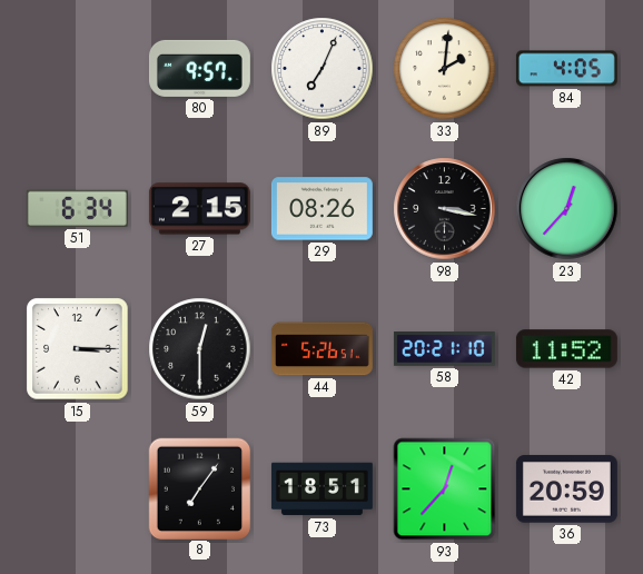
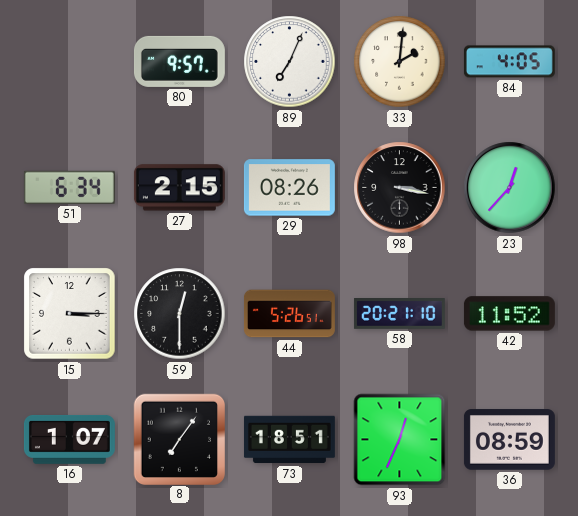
16: none -> 1:07 (69, 439)
93: 12:37 -> 12:34 (400, 440)
36: 20:59 -> 08:59 (509, 440)
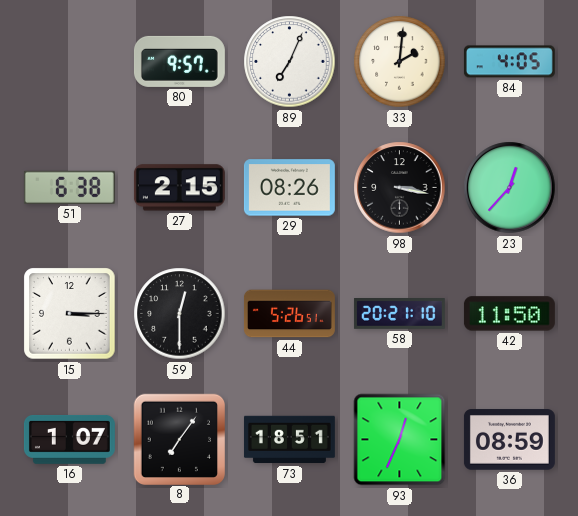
51: 6:34 -> 6:38 (69, 187)
42: 11:52 -> 11:50 (509, 314)
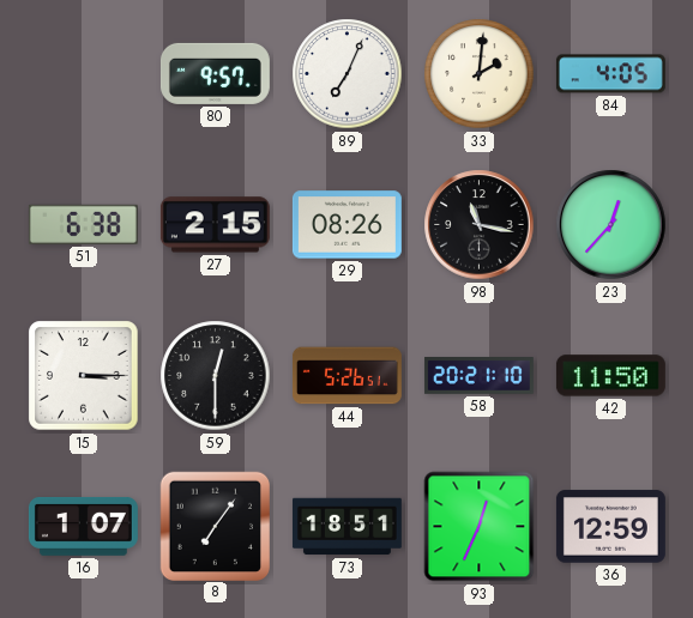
98: 3:17 -> 11:17 (480, 225)
36: 08:59 -> 12:59 (610, 527)
